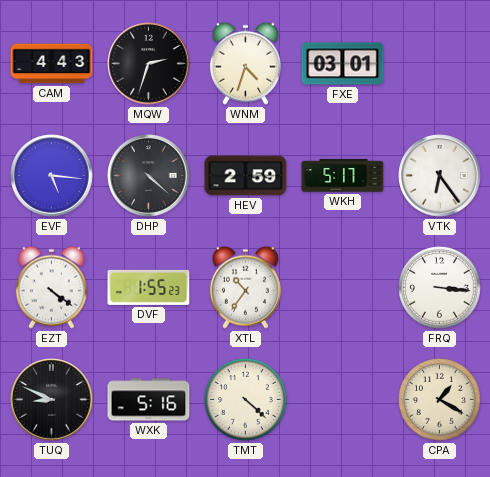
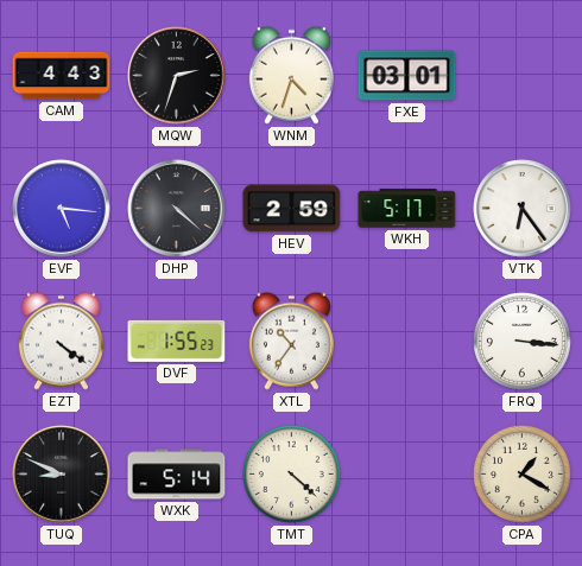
WXK: 5:16 -> 5:14 (177, 475)
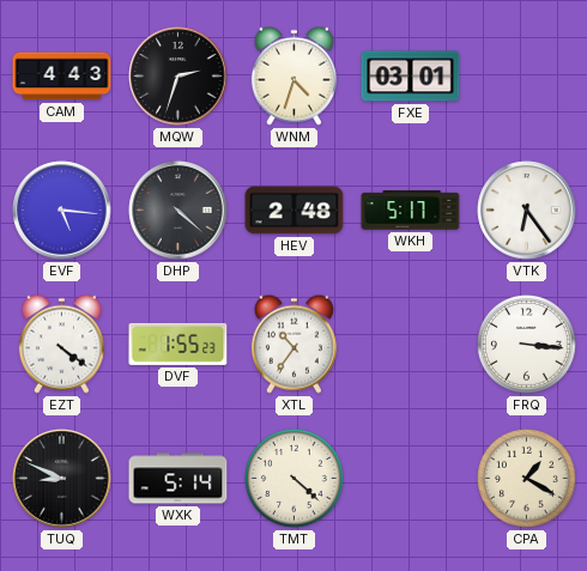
HEV: 2:59 -> 2:48 (295, 211)
